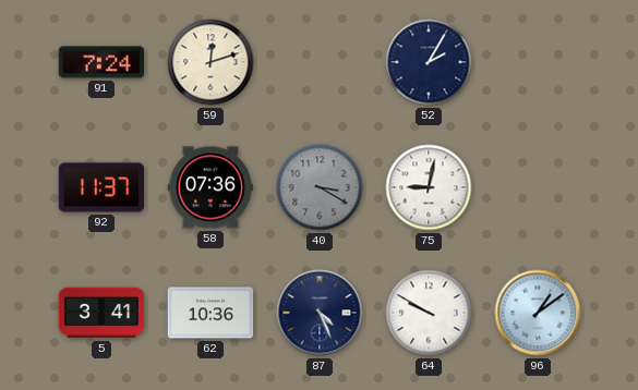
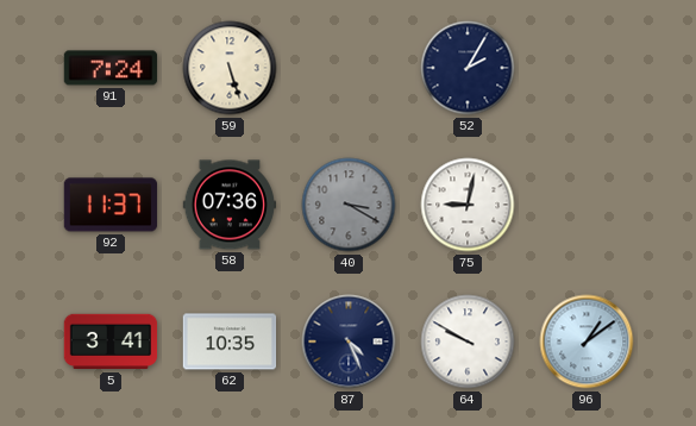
59: 12:12 -> 5:27 (230, 68)
62: 10:36 -> 10:35 (230, 342)
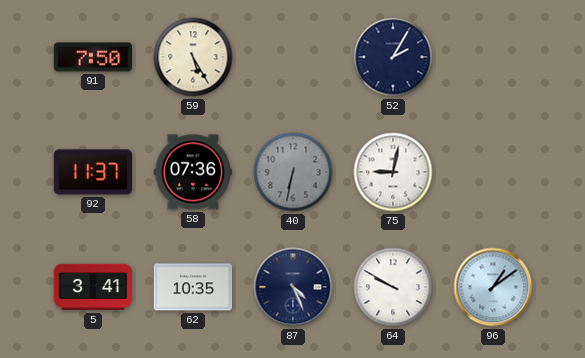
91: 7:24 -> 7:50 (93, 57)
59: 5:27 -> 5:25 (193, 57)
40: 3:20 -> 6:32 (293, 172)
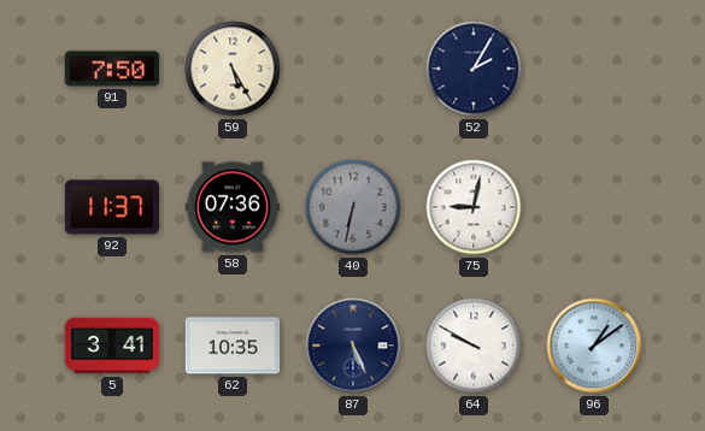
87: 4:26 -> 5:26 (353, 346)
